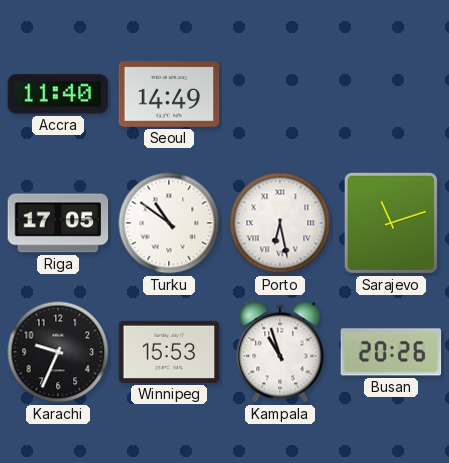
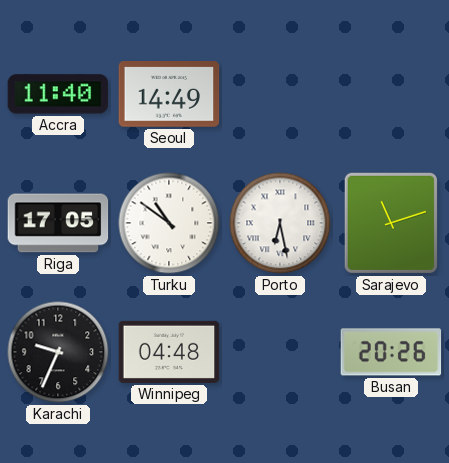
Winnipeg: 15:53 -> 04:48 (169, 352)
Kampala: 10:57 -> none (280, 352)
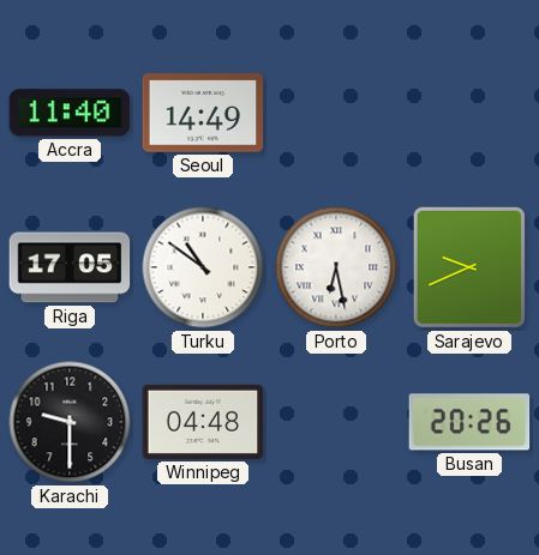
Sarajevo: 11:12 -> 9:41 (469, 267)
Karachi: 9:34 -> 9:30 (70, 422)
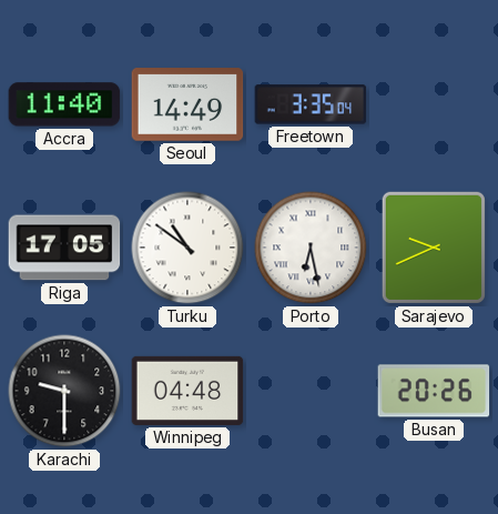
Freetown: none -> 3:35 (311, 104)
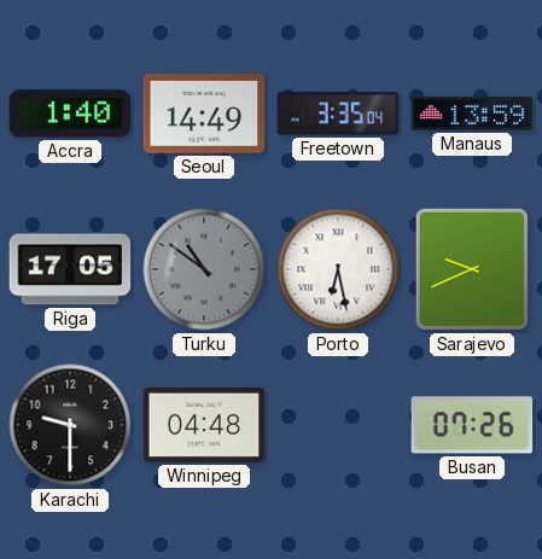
Accra: 11:40 -> 1:40 (70, 113)
Manaus: none -> 13:59 (472, 113)
Turku dial: white -> grey (204, 269)
Busan: 20:26 -> 07:26 (472, 425)
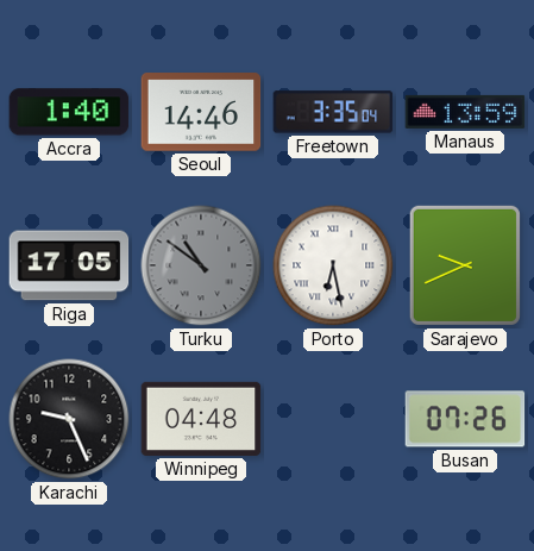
Seoul: 14:49 -> 14:46 (201, 112)
Karachi: 9:30 -> 9:26 (69, 419)
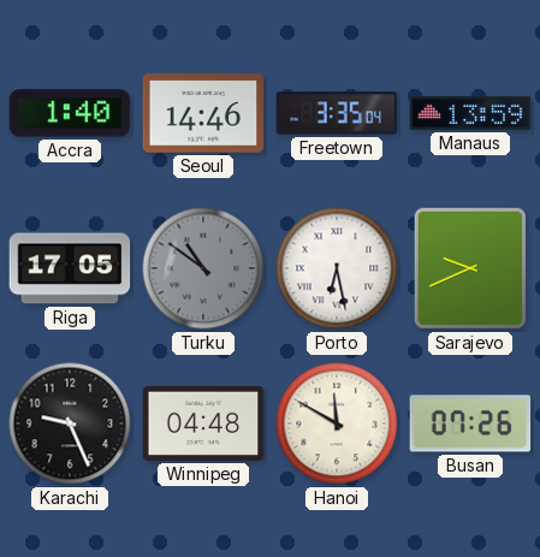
Hanoi: none -> 11:50 (337, 423)
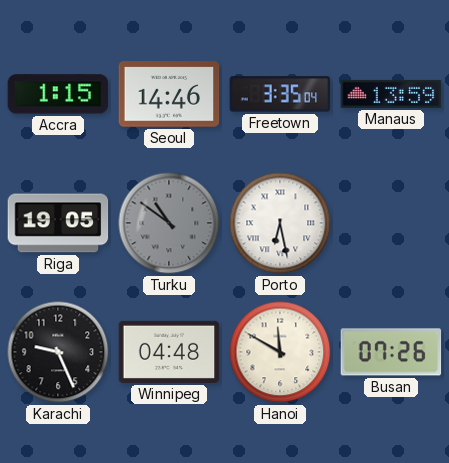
Accra: 1:40 -> 1:15 (58, 94)
Riga: 17:05 -> 19:05 (58, 223)
Sarajevo: 9:41 -> none (470, 268)
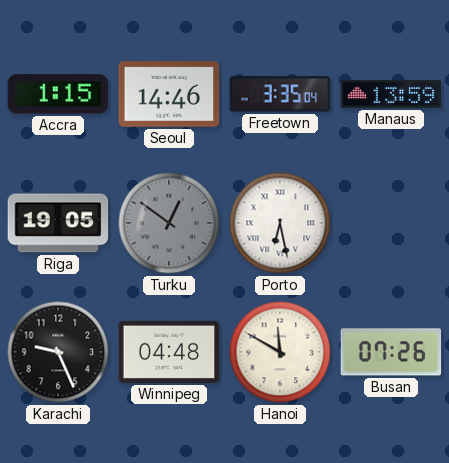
Turku: 10:51 -> 12:51 (169, 223)
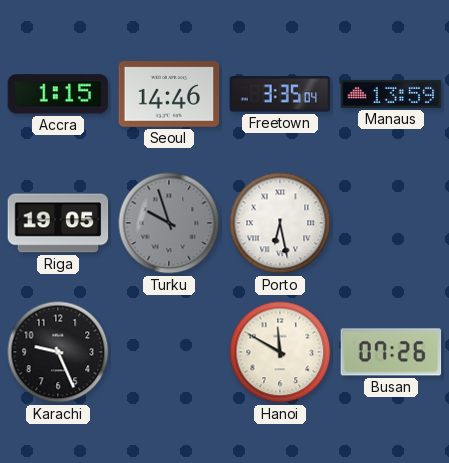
Turku: 12:51 -> 9:57 (169, 223)
Winnipeg: 04:48 -> none (169, 352)
